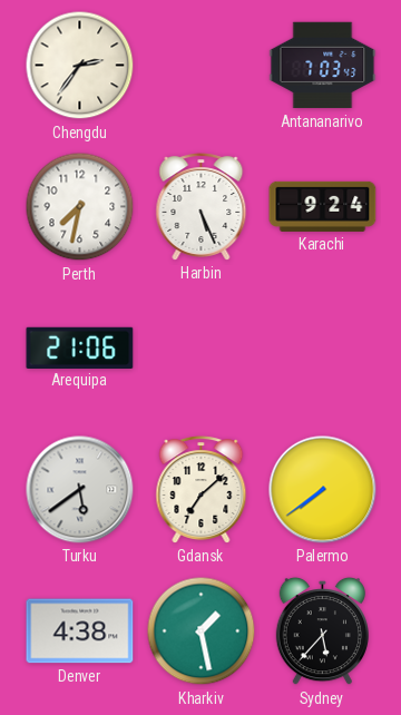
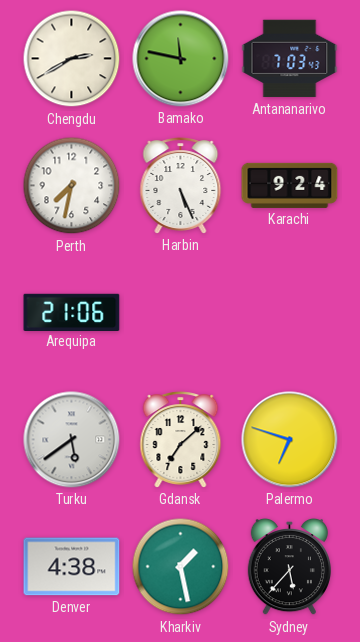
Chengdu: 2:36 -> 2:40 (72, 59)
Bamako: none -> 11:47 (181, 59)
Palermo: 7:39 -> 6:48 (290, 440)
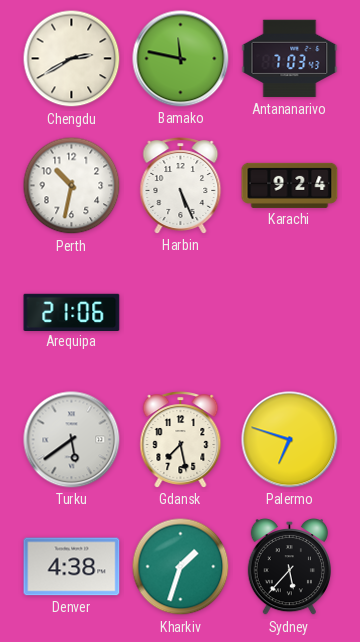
Perth: 7:32 -> 10:32 (72, 186)
Gdansk: 7:08 -> 7:28 (181, 440)
Kharkiv: 1:28 -> 1:33 (181, 567)
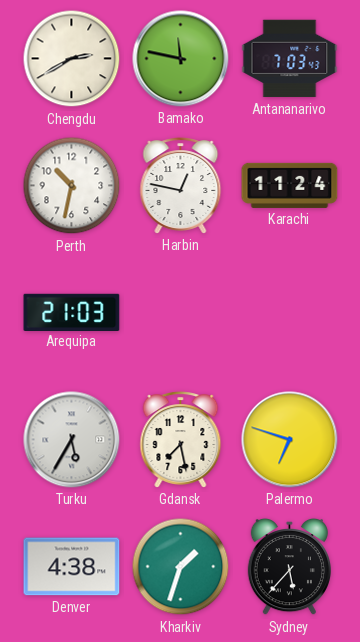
Harbin: 5:26 -> 12:47 (181, 186)
Karachi: 9:24 -> 11:24 (290, 185)
Arequipa: 21:06 -> 21:03 (72, 312)
Turku: 5:39 -> 5:35 (72, 440)
